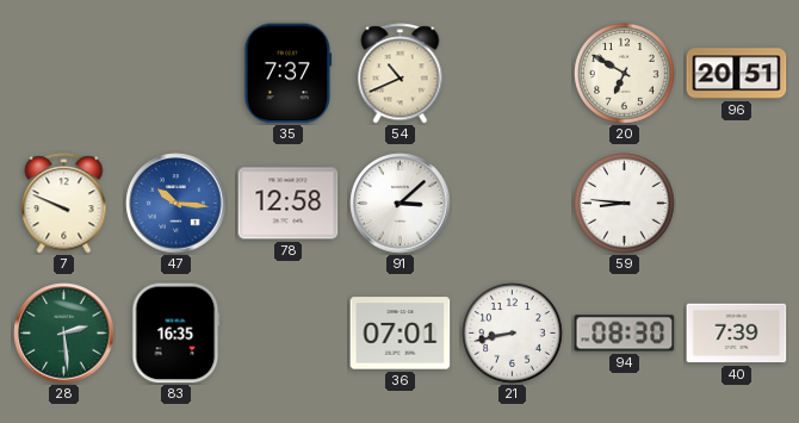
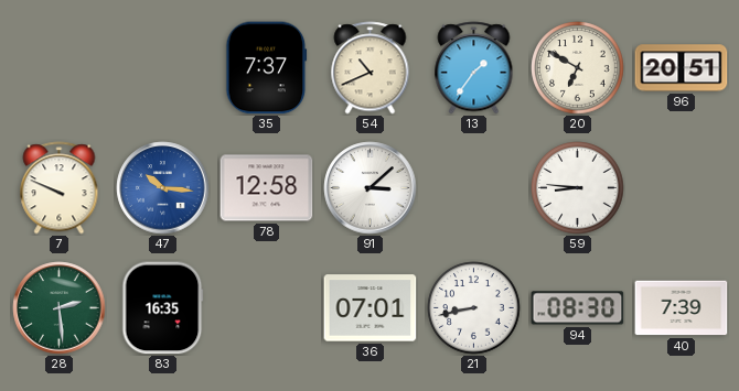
13: none -> 1:36 (474, 68)
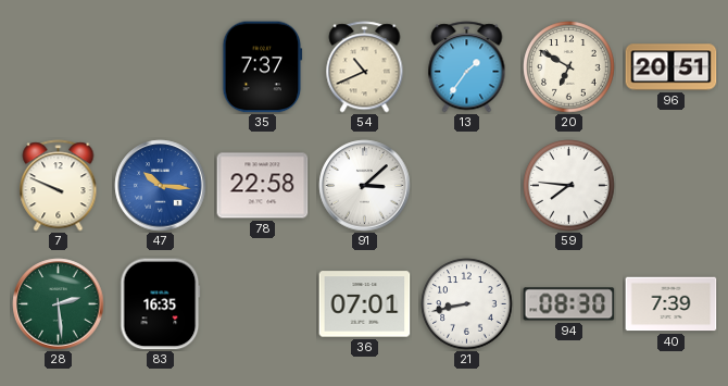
78: 12:58 -> 22:58 (263, 186)
59: 8:46 -> 7:46 (569, 186)
